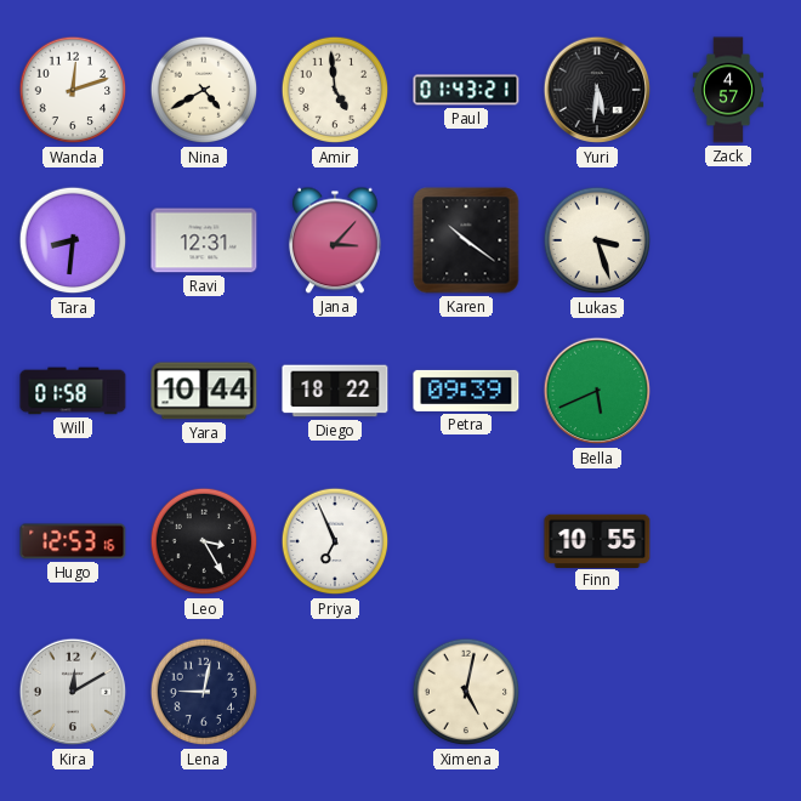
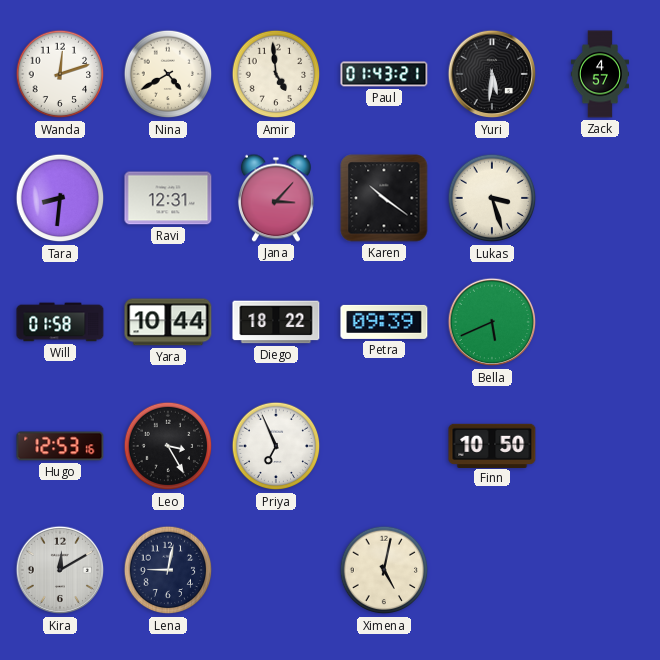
Finn: 10:55 -> 10:50 (492, 445)
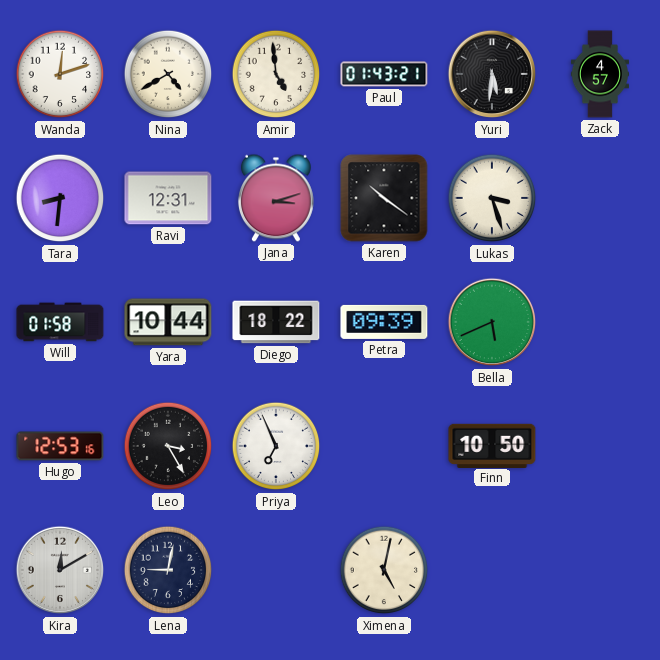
Jana: 3:07 -> 3:12 (276, 198)
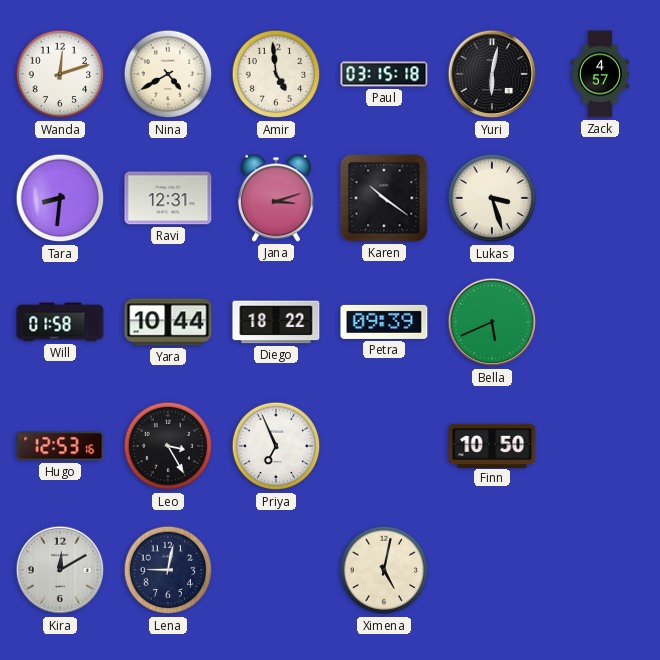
Paul: 01:43 -> 03:15 (384, 74)
Yuri: 5:31 -> 6:02 (492, 74)
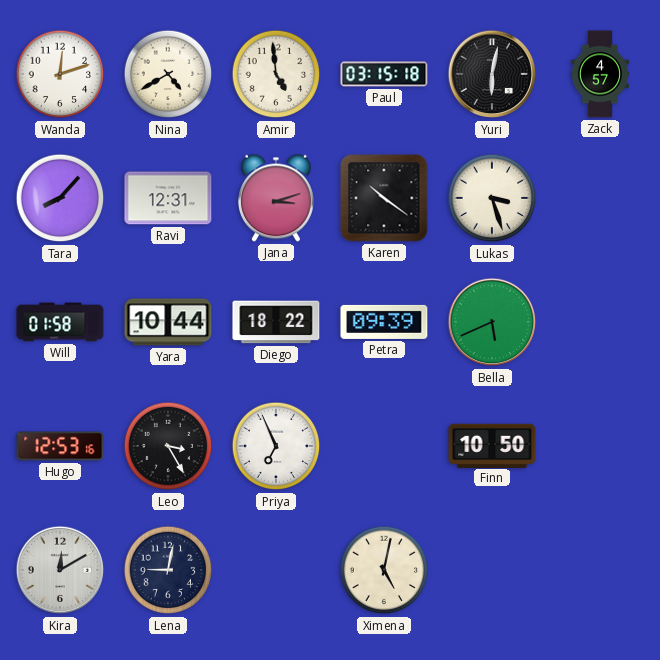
Tara: 8:31 -> 8:07 (60, 198)
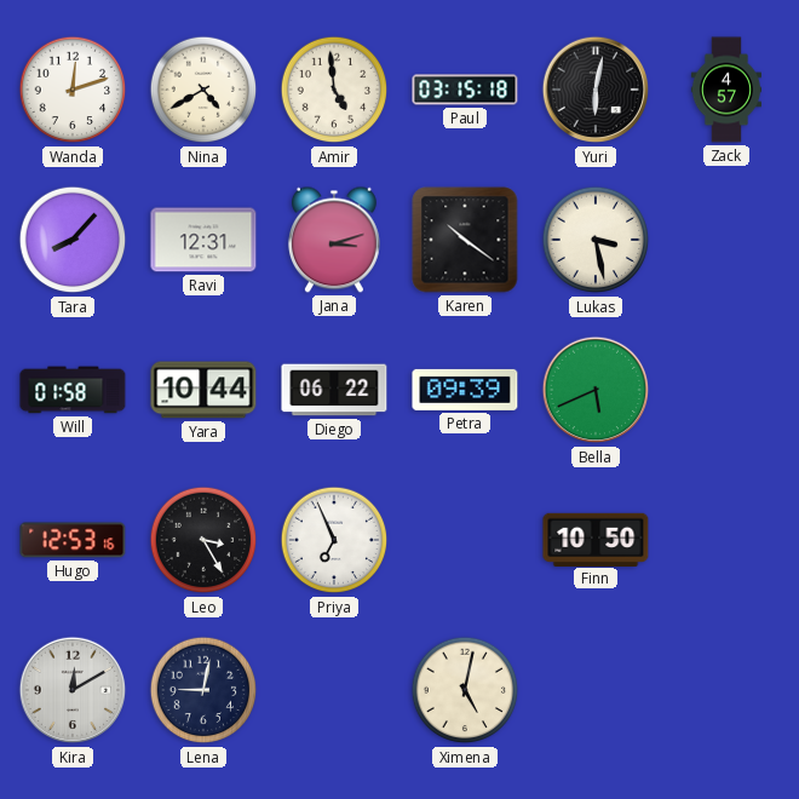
Lukas: 3:27 -> 3:28 (596, 240)
Diego: 18:22 -> 06:22 (334, 390)
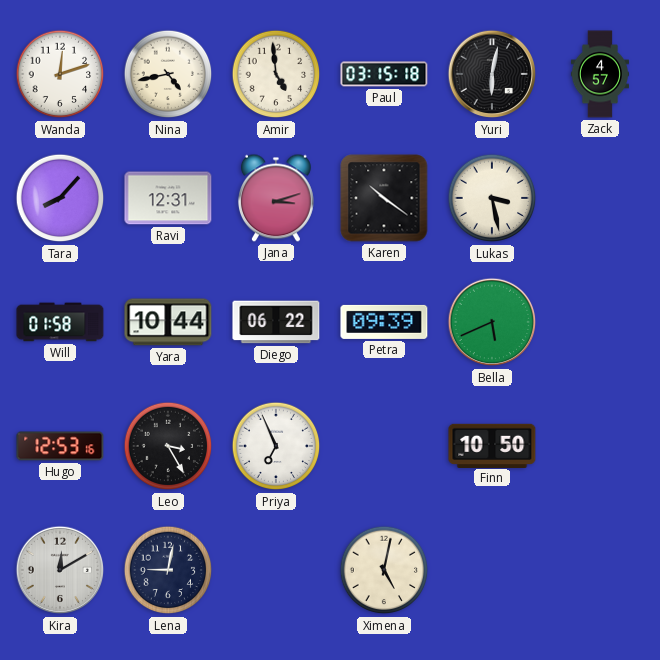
Nina: 4:40 -> 4:43 (168, 74)
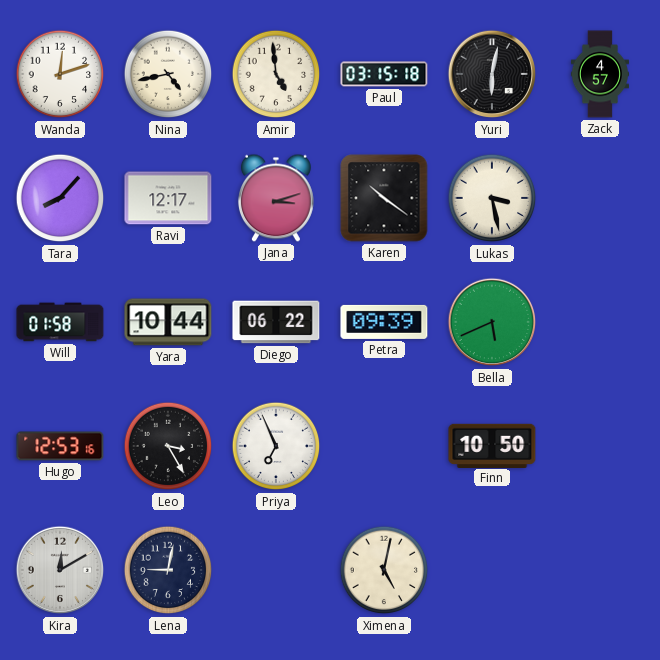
Ravi: 12:31 -> 12:17 (168, 198)
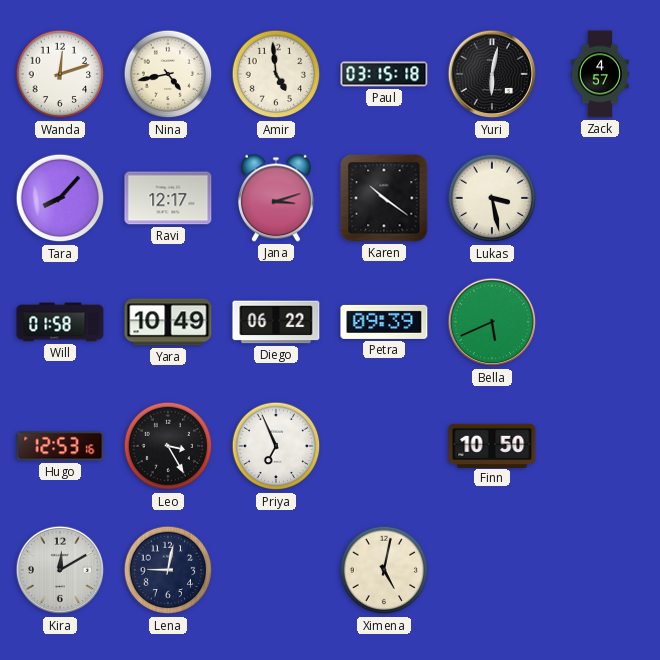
Yara: 10:44 -> 10:49 (168, 322)
